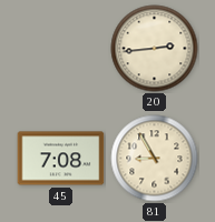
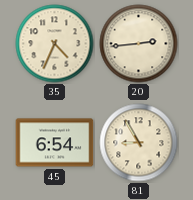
35: none -> 4:34 (55, 44)
45: 7:08 -> 6:54 (55, 143)
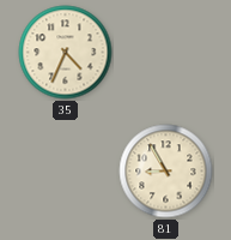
20: 2:44 -> none (139, 44)
45: 6:54 -> none (55, 143)
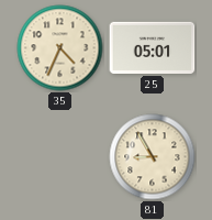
25: none -> 05:01 (153, 47)
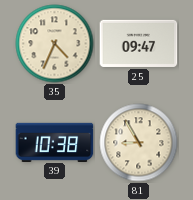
25: 05:01 -> 09:47 (139, 43)
39: none -> 10:38 (55, 142)
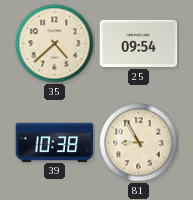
35: 4:34 -> 4:38 (55, 44)
25: 09:47 -> 09:54 (139, 43)
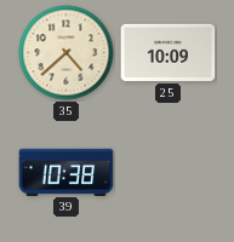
25: 09:54 -> 10:09 (169, 52)
81: 8:55 -> none (139, 143)
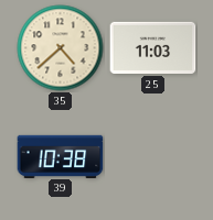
25: 10:09 -> 11:03 (153, 47)
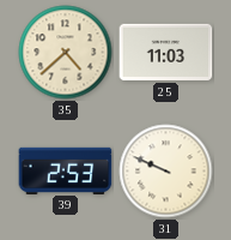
39: 10:38 -> 2:53 (66, 170)
31: none -> 9:49 (166, 172)
